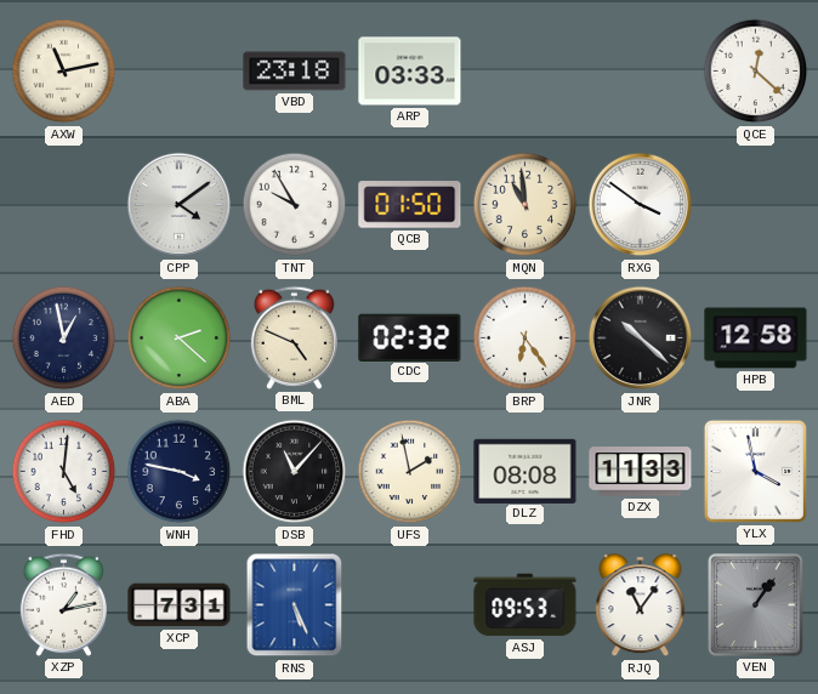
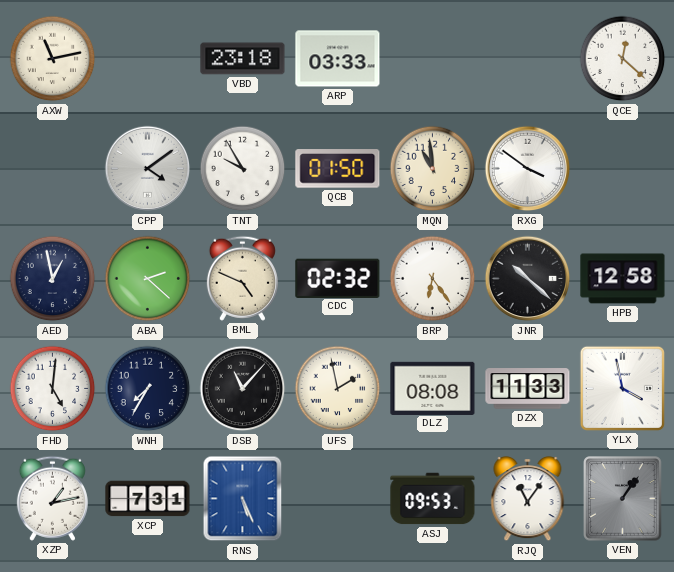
WNH: 3:47 -> 7:35 (148, 389)
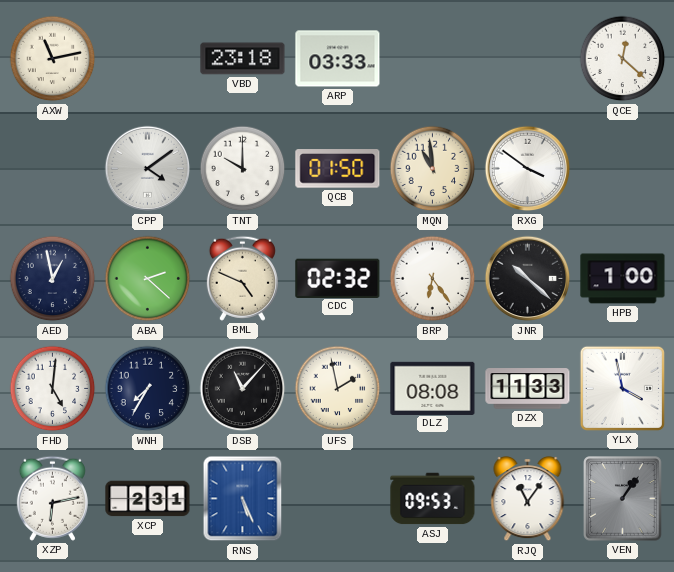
TNT: 9:55 -> 10:00 (243, 169)
HPB: 12:58 -> 1:00 (623, 279)
XZP: 1:13 -> 6:13 (52, 498)
XCP: 7:31 -> 2:31 (148, 499)
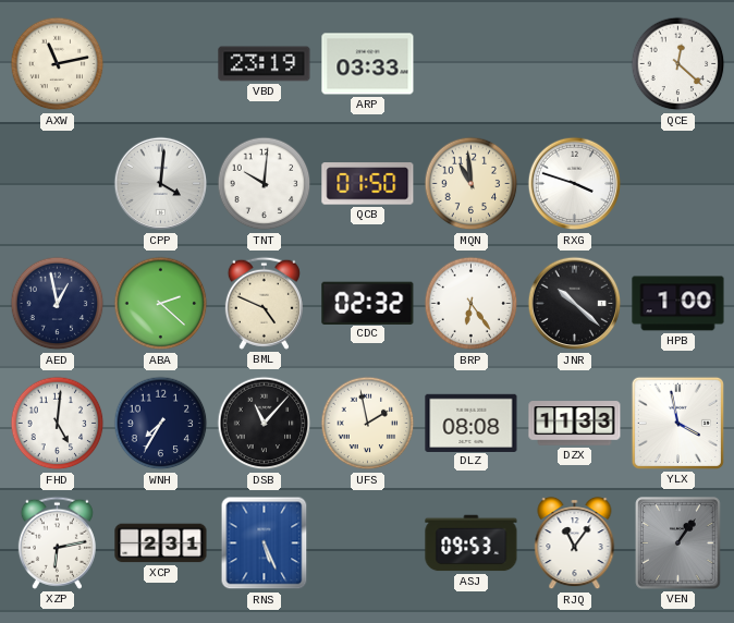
VBD: 23:18 -> 23:19 (265, 64)
CPP: 4:09 -> 4:01 (161, 184)
TNT: 10:00 -> 10:01 (265, 184)
RXG: 3:51 -> 3:48 (575, 184)
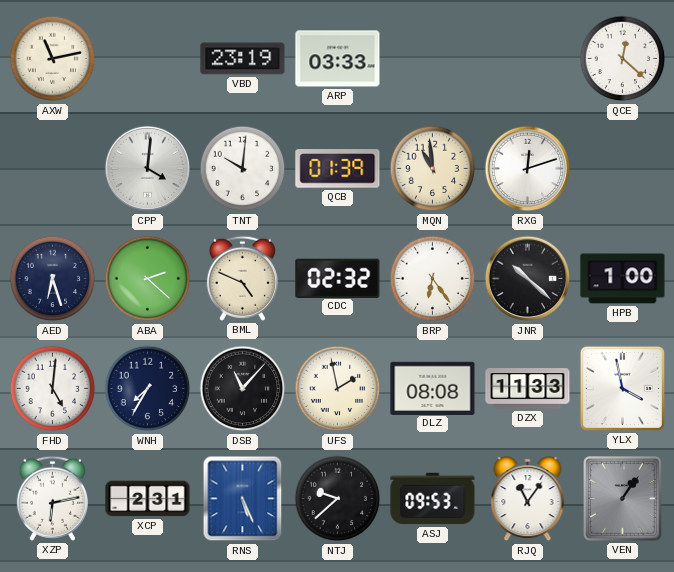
QCB: 01:50 -> 01:39 (338, 169)
RXG: 3:48 -> 12:12 (528, 169)
AED: 12:58 -> 6:27 (53, 279)
NTJ: none -> 9:38 (338, 499)
